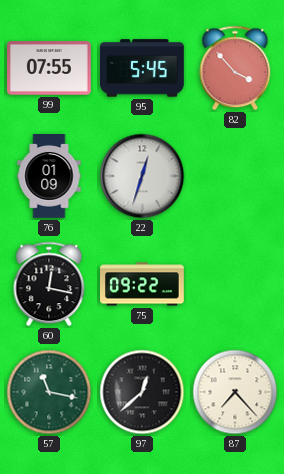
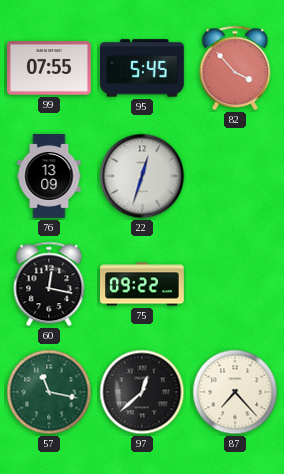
76: 01:09 -> 13:09 (49, 176)
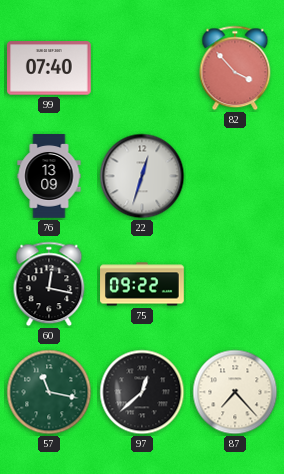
99: 07:55 -> 07:40 (50, 68)
95: 5:45 -> none (142, 68)
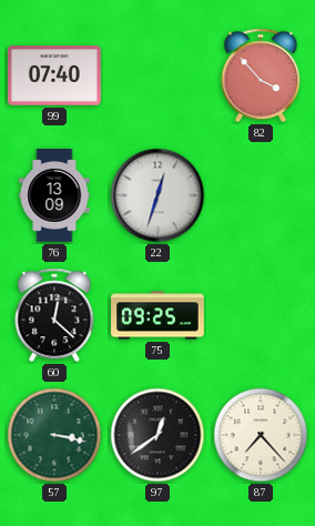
60: 12:17 -> 12:22 (54, 315)
75: 09:22 -> 09:25 (157, 315)
57: 11:17 -> 3:17 (54, 435)
97: 12:38 -> 12:39 (157, 435)
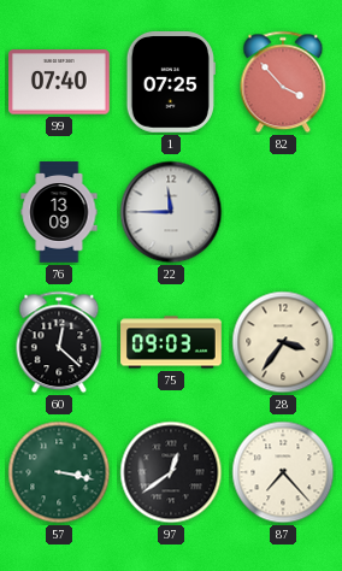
1: none -> 07:25 (171, 83)
22: 12:33 -> 11:45 (171, 212)
75: 09:25 -> 09:03 (171, 342)
28: none -> 3:36 (283, 342)
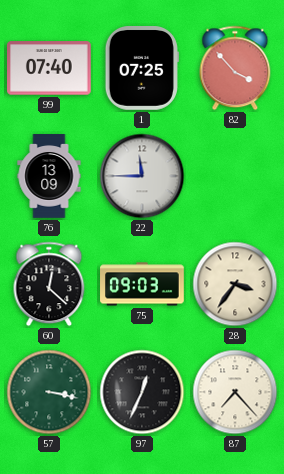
97: 12:39 -> 12:34 (142, 392)
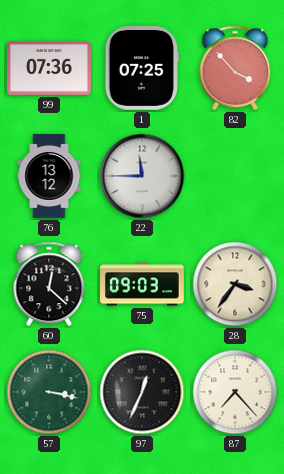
99: 07:40 -> 07:36 (50, 68)
76: 13:09 -> 13:12 (49, 176)
